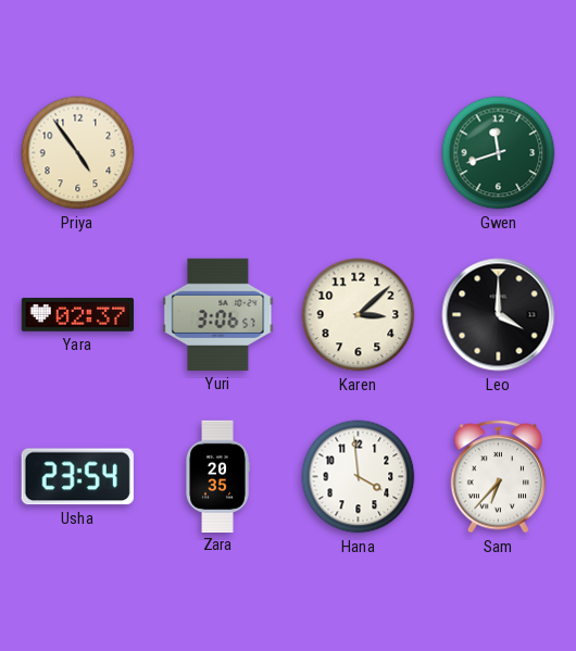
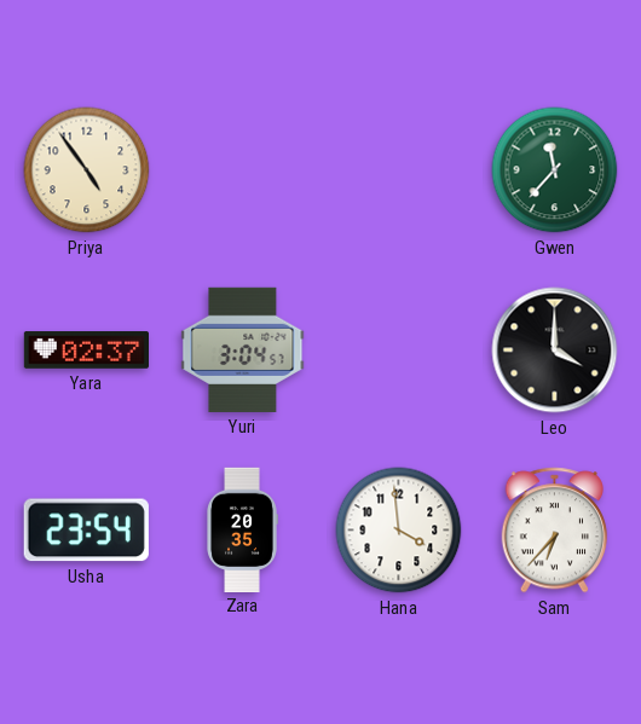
Gwen: 11:42 -> 11:37 (555, 170)
Yuri: 3:06 -> 3:04 (243, 349)
Karen: 3:08 -> none (359, 315)
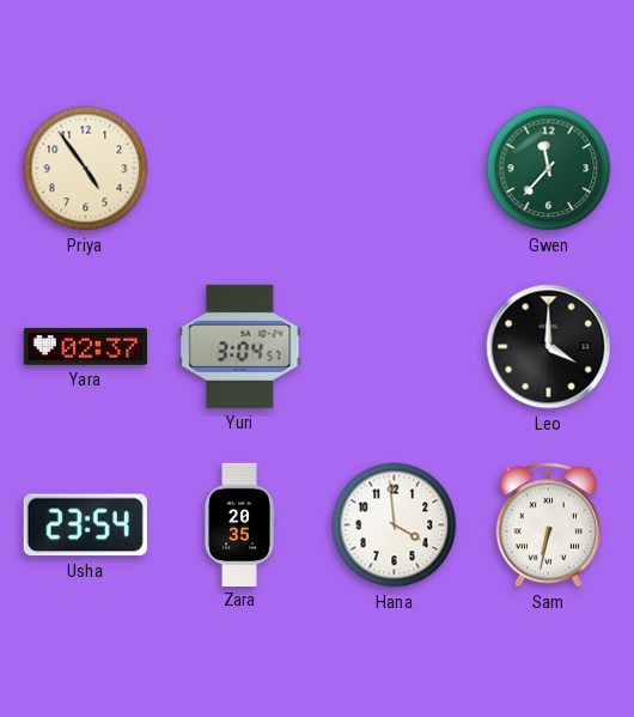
Sam: 6:37 -> 6:32 (549, 525)
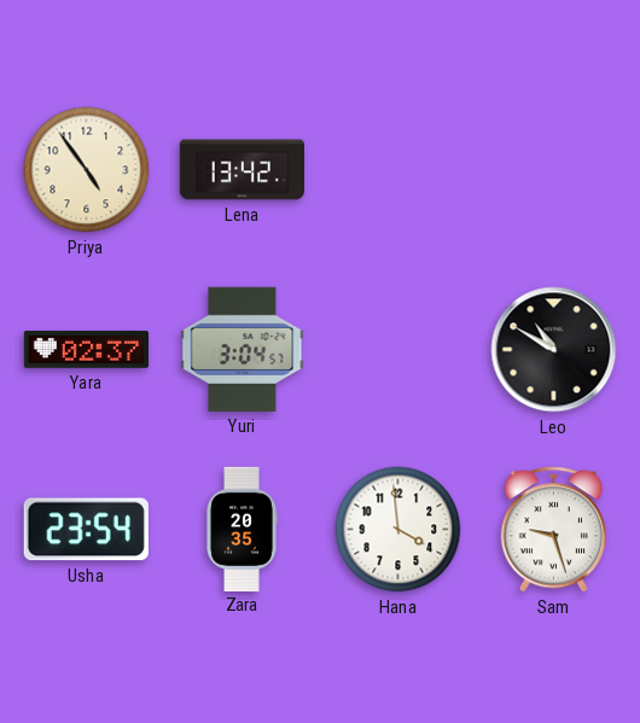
Lena: none -> 13:42 (242, 170)
Gwen: 11:37 -> none (549, 169)
Leo: 4:00 -> 10:50 (554, 350)
Sam: 6:32 -> 9:27 (554, 530)
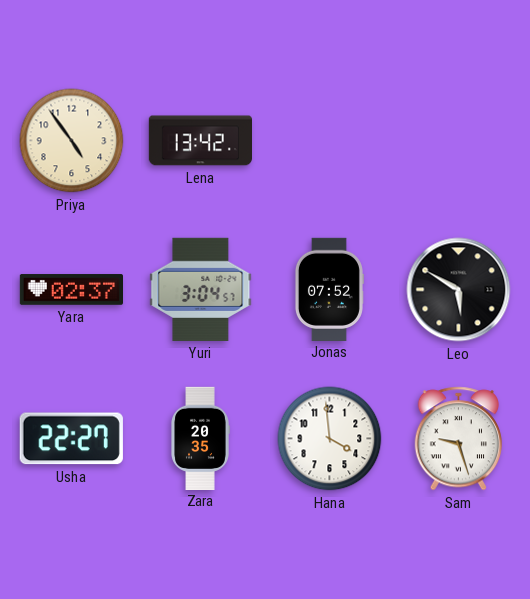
Jonas: none -> 07:52 (329, 289)
Leo: 10:50 -> 5:50 (459, 290)
Usha: 23:54 -> 22:27 (71, 439)
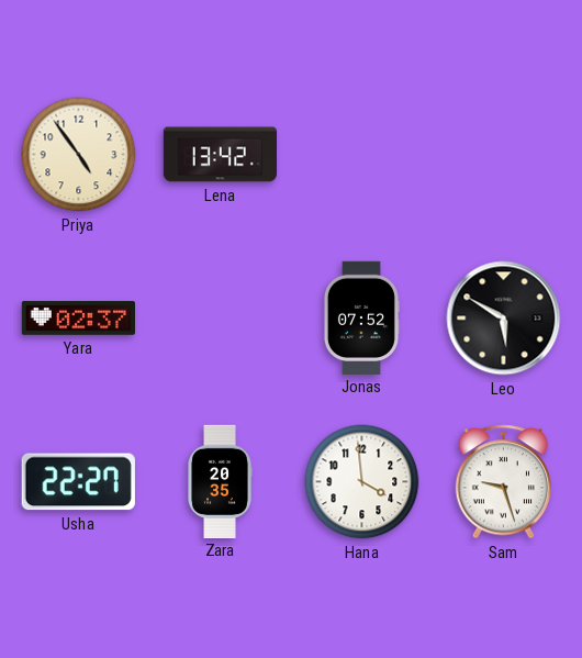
Yuri: 3:04 -> none (201, 289)
